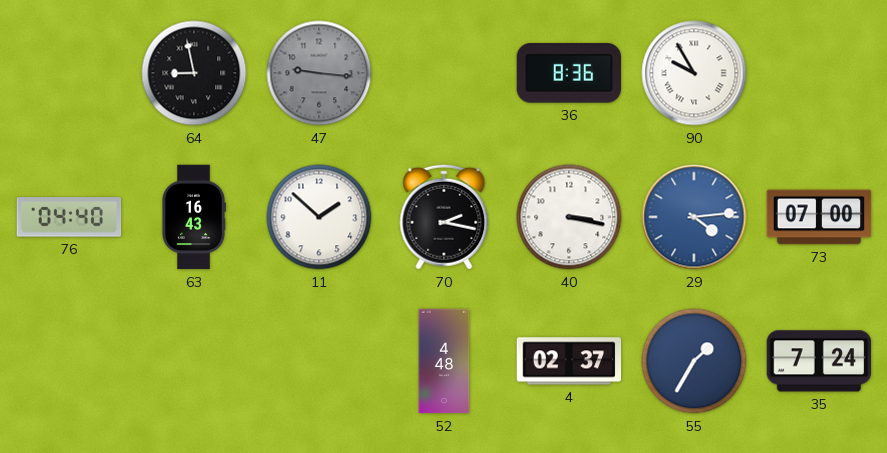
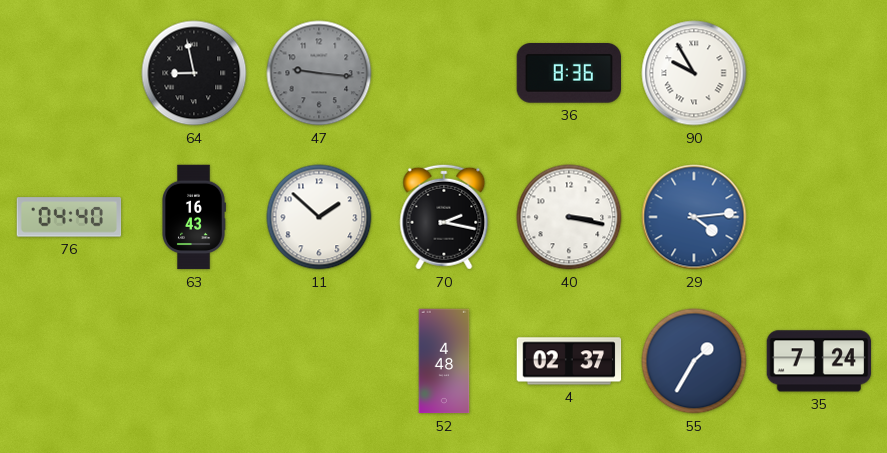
73: 07:00 -> none (819, 217)
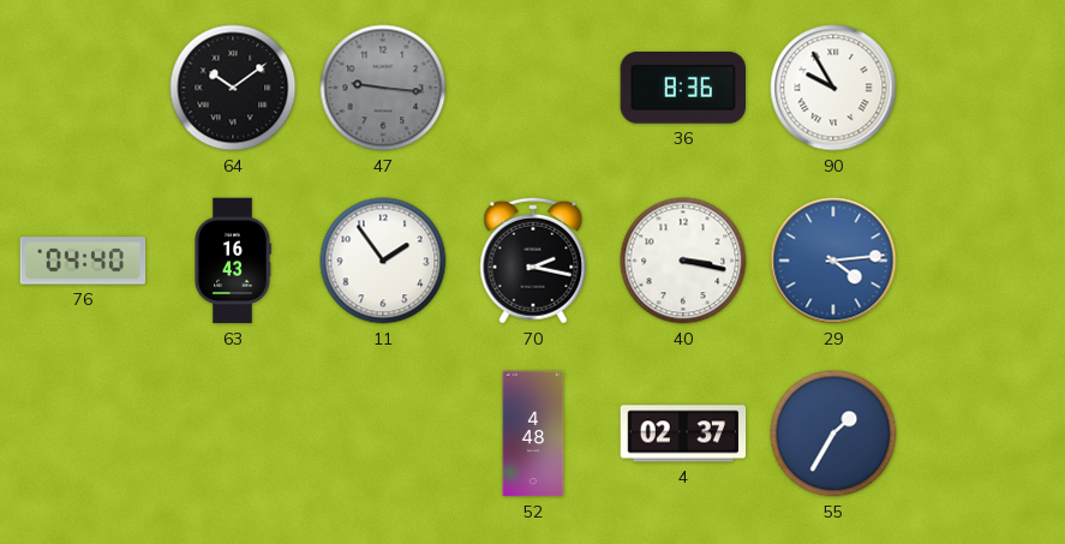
64: 8:58 -> 10:09 (233, 88)
11: 1:52 -> 1:54 (383, 261)
35: 7:24 -> none (819, 361)
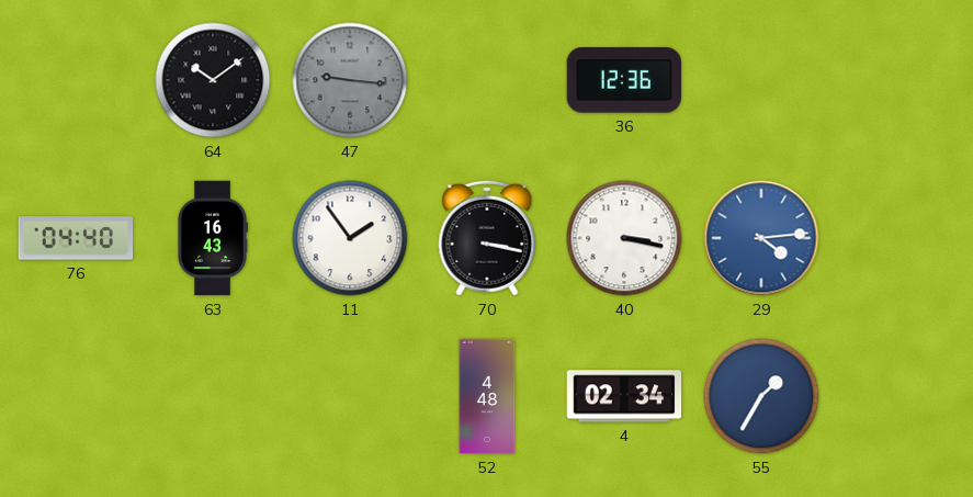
36: 8:36 -> 12:36 (624, 81)
90: 9:55 -> none (833, 88)
70: 2:17 -> 3:17 (487, 238)
4: 02:37 -> 02:34 (624, 396)
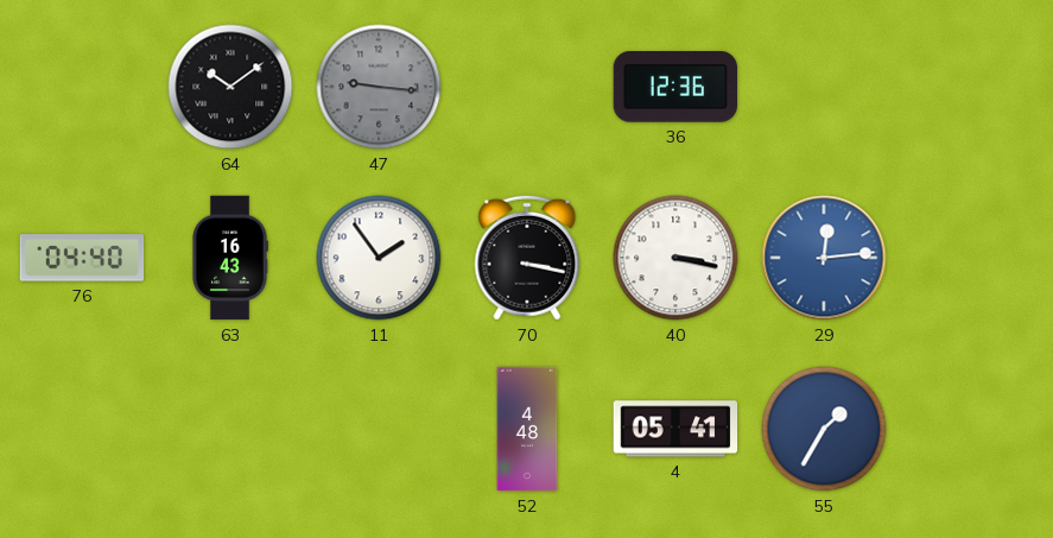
29: 4:14 -> 12:14 (824, 258)
4: 02:34 -> 05:41 (675, 429)
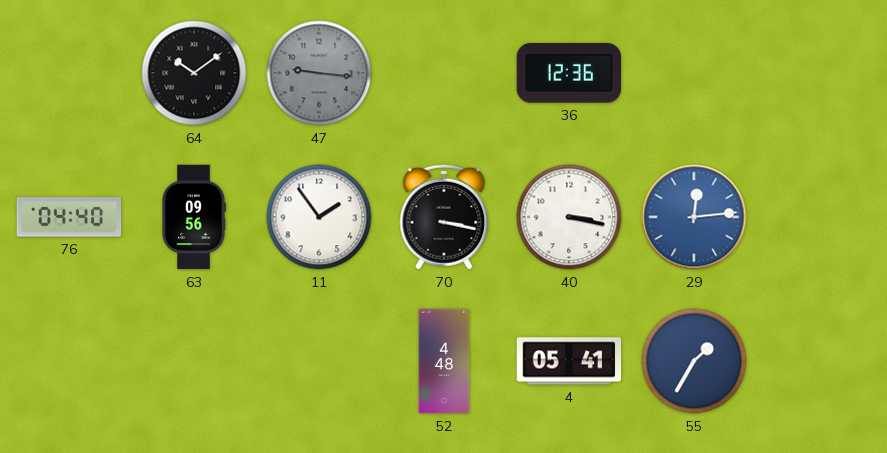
63: 16:43 -> 09:56 (194, 217)
